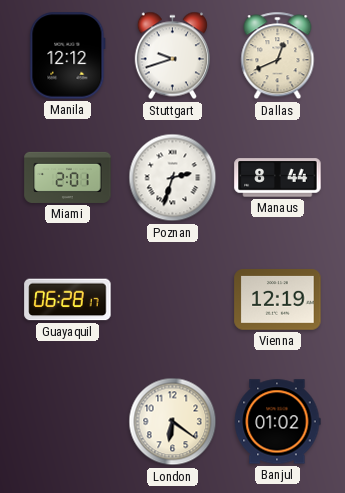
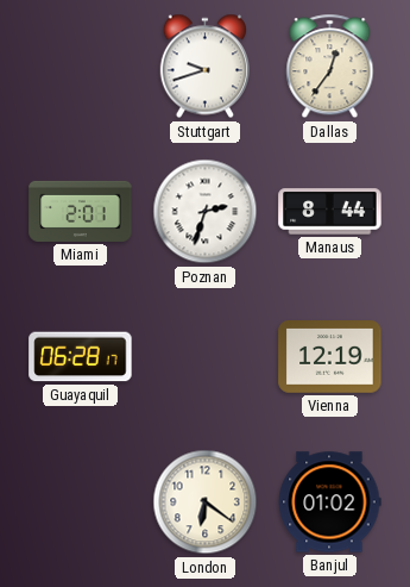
Manila: 12:12 -> none (68, 56)
Dallas: 12:41 -> 12:36 (330, 67)
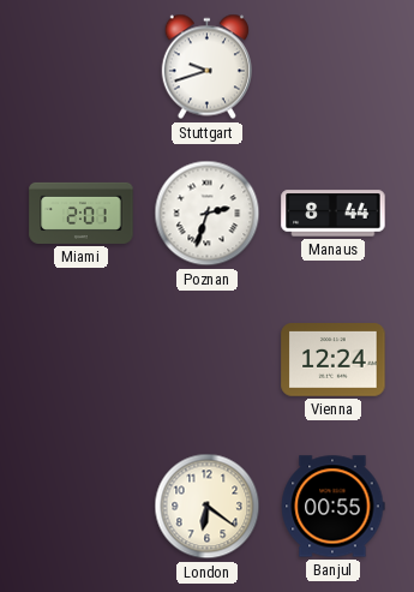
Dallas: 12:36 -> none (330, 67)
Guayaquil: 06:28 -> none (81, 357)
Vienna: 12:19 -> 12:24 (334, 360)
Banjul: 01:02 -> 00:55 (332, 507)
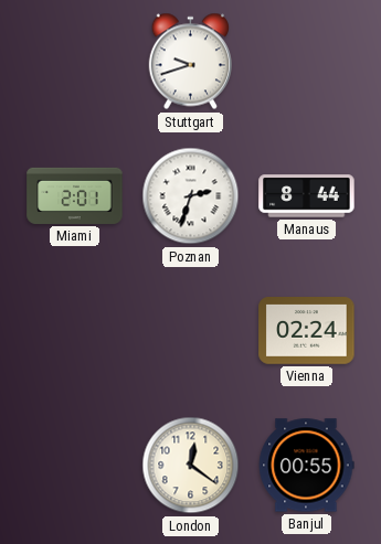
Vienna: 12:24 -> 02:24 (307, 331)
London: 6:21 -> 12:21 (191, 466)
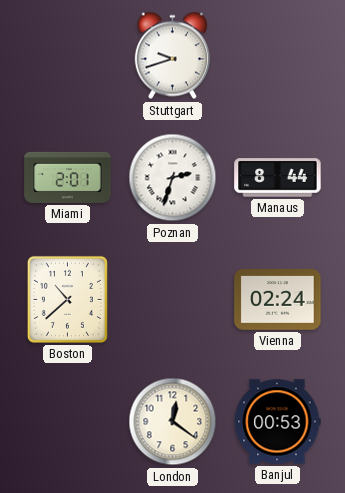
Boston: none -> 10:38 (67, 299)
Banjul: 00:55 -> 00:53 (277, 422)
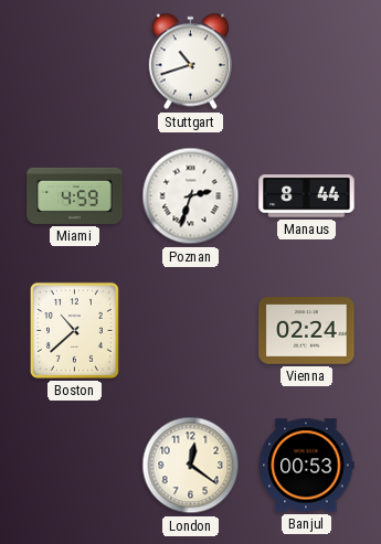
Stuttgart: 9:42 -> 10:42 (190, 62)
Miami: 2:01 -> 4:59 (75, 195)
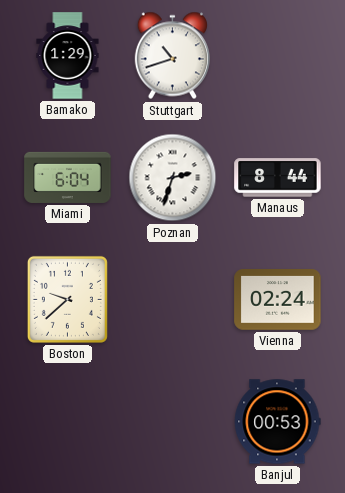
Bamako: none -> 1:29 (68, 56)
Miami: 4:59 -> 6:04 (68, 177)
Boston: 10:38 -> 9:38 (67, 299)
London: 12:21 -> none (191, 466)
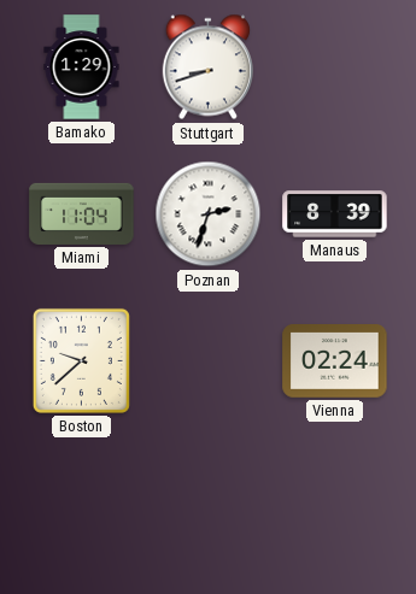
Stuttgart: 10:42 -> 8:42 (207, 67)
Miami: 6:04 -> 11:04 (82, 213)
Manaus: 8:44 -> 8:39 (335, 214)
Banjul: 00:53 -> none (277, 422)
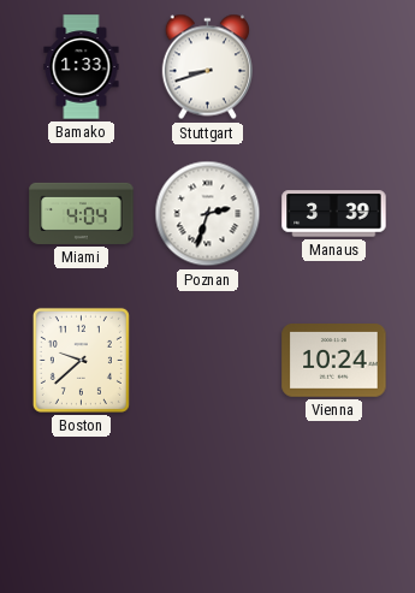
Bamako: 1:29 -> 1:33 (82, 67)
Miami: 11:04 -> 4:04 (82, 213)
Manaus: 8:39 -> 3:39 (334, 214)
Vienna: 02:24 -> 10:24 (334, 361)
